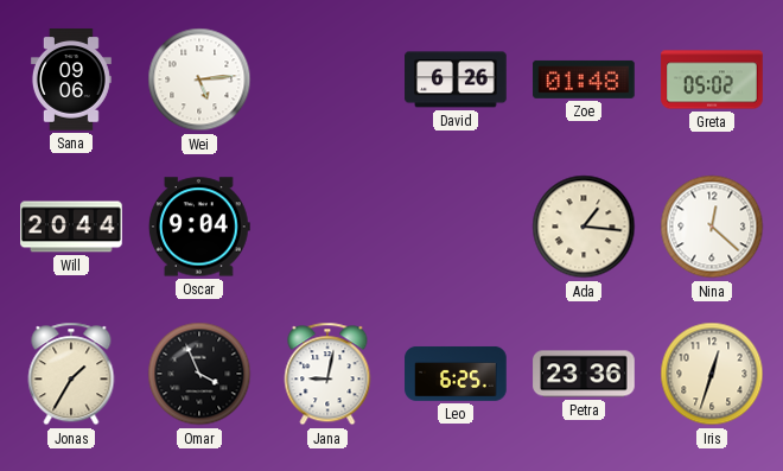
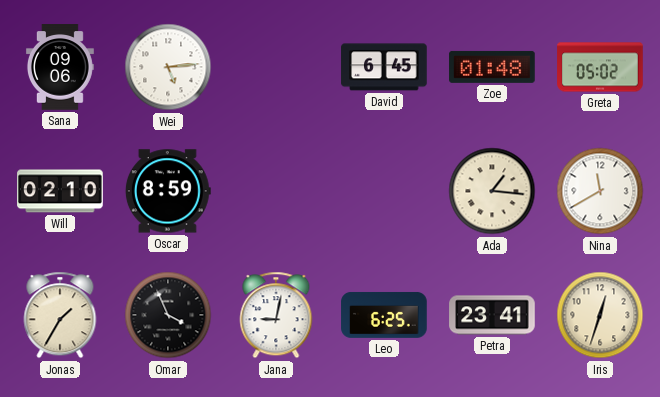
David: 6:26 -> 6:45 (384, 67)
Will: 20:44 -> 02:10 (60, 191)
Oscar: 9:04 -> 8:59 (168, 191)
Nina: 12:22 -> 11:40 (600, 191)
Petra: 23:36 -> 23:41 (492, 315)
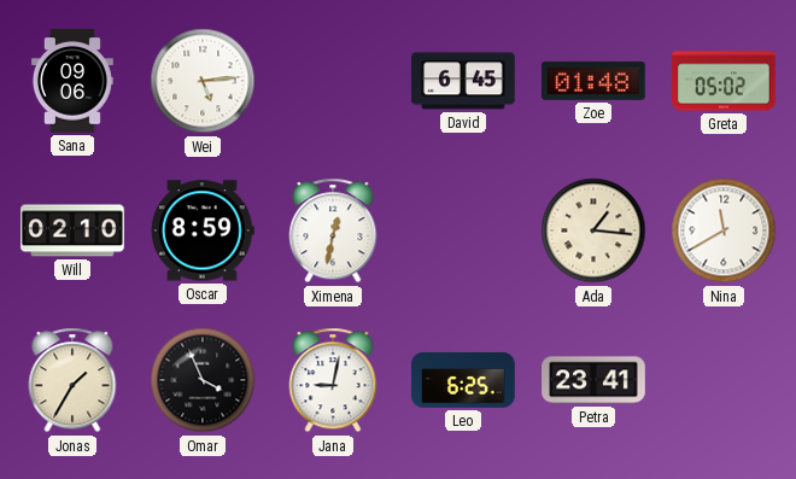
Ximena: none -> 12:32 (333, 230)
Iris: 12:33 -> none (600, 315)
